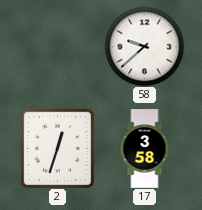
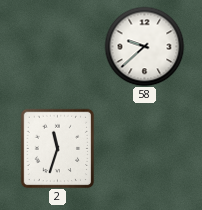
2: 12:33 -> 11:33 (58, 148)
17: 3:58 -> none (145, 149)
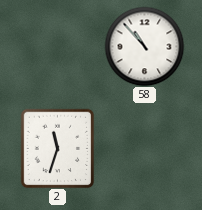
58: 9:38 -> 10:53 (144, 46)
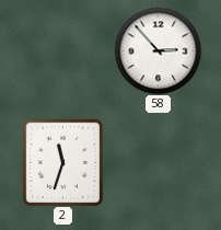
58: 10:53 -> 2:53 (158, 50)
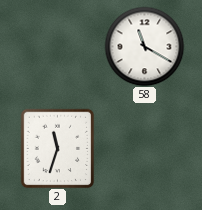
58: 2:53 -> 11:20 (144, 46)
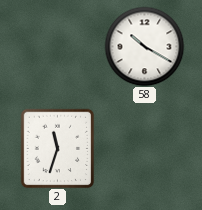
58: 11:20 -> 10:20 (144, 46)
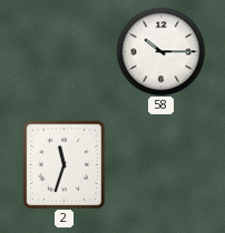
58: 10:20 -> 10:15 (160, 51)
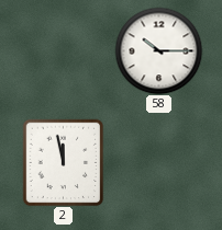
2: 11:33 -> 11:58 (64, 162)
